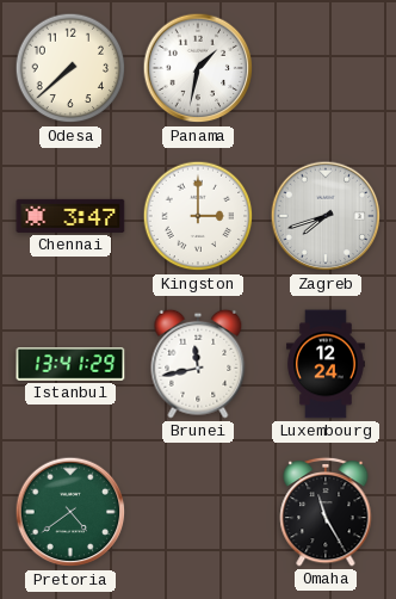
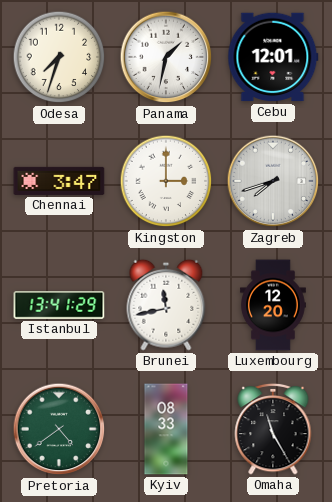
Odesa: 7:38 -> 7:33 (59, 57)
Cebu: none -> 12:01 (273, 57)
Luxembourg: 12:24 -> 12:20 (273, 305)
Kyiv: none -> 08:33 (166, 429)
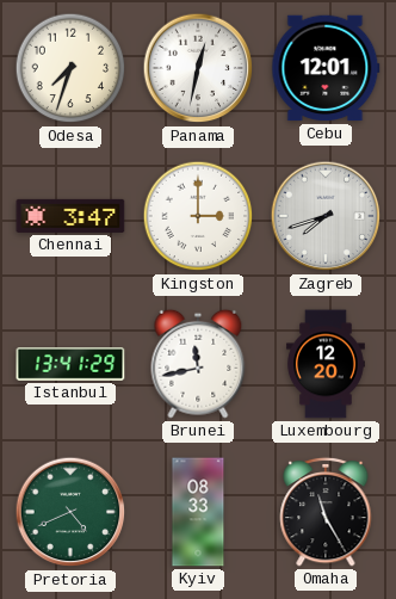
Panama: 1:32 -> 12:32 (198, 68)
Pretoria: 4:39 -> 4:41 (70, 512)
